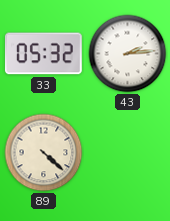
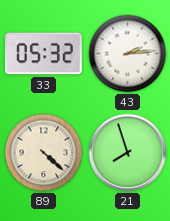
21: none -> 7:57 (128, 153)
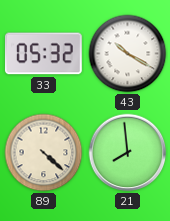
43: 2:14 -> 10:20 (128, 54)
21: 7:57 -> 7:59 (128, 153)
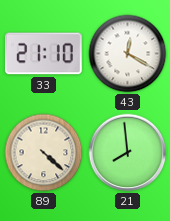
33: 05:32 -> 21:10 (43, 54)
43: 10:20 -> 12:20 (128, 54)
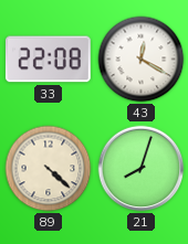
33: 21:10 -> 22:08 (48, 60)
21: 7:59 -> 8:03 (142, 169)
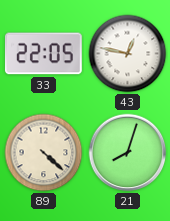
33: 22:08 -> 22:05 (43, 54)
43: 12:20 -> 12:47 (128, 54)
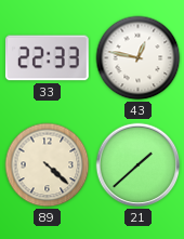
33: 22:05 -> 22:33 (47, 58)
21: 8:03 -> 1:38 (139, 165)
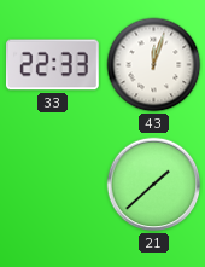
43: 12:47 -> 12:03 (154, 65)
89: 4:22 -> none (48, 165)
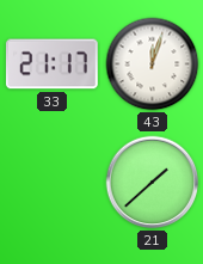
33: 22:33 -> 21:17 (51, 65)
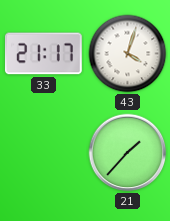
43: 12:03 -> 4:03 (128, 54)
21: 1:38 -> 1:37 (128, 153)
